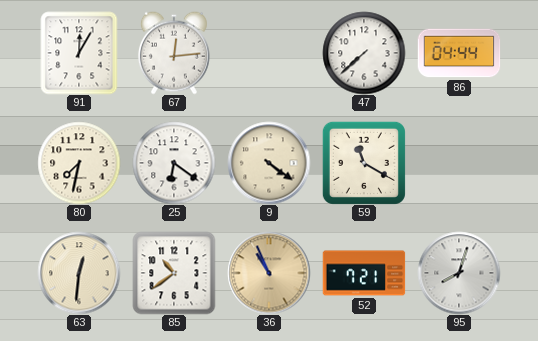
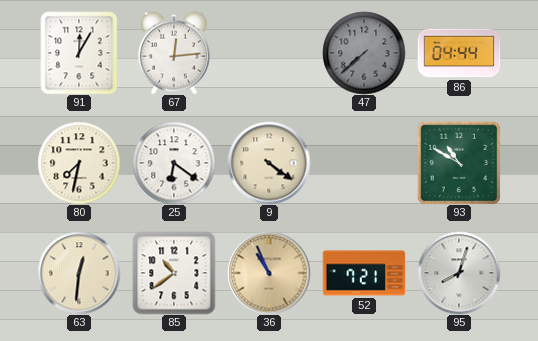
47 dial: white -> grey (364, 53)
59: 11:20 -> none (364, 163)
93: none -> 10:50 (459, 163)
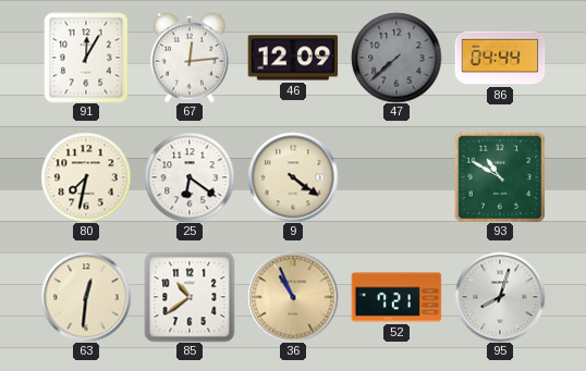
46: none -> 12:09 (293, 58)
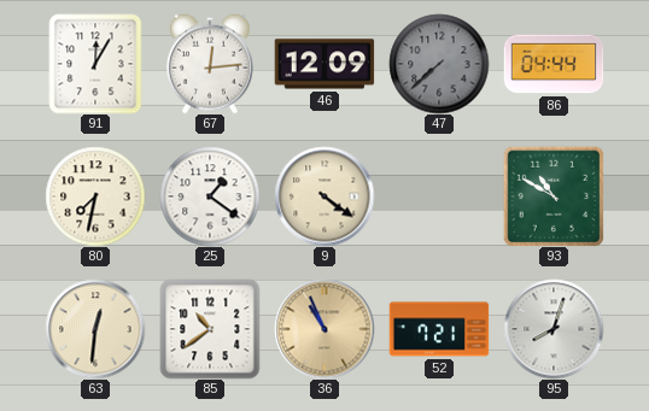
25: 6:21 -> 1:21 (210, 196)
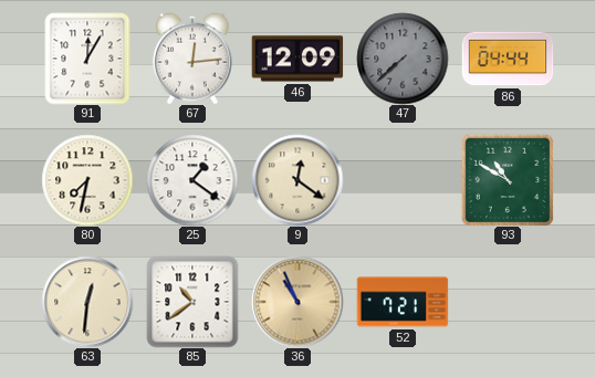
9: 4:21 -> 12:21 (297, 180)
95: 8:03 -> none (554, 329)
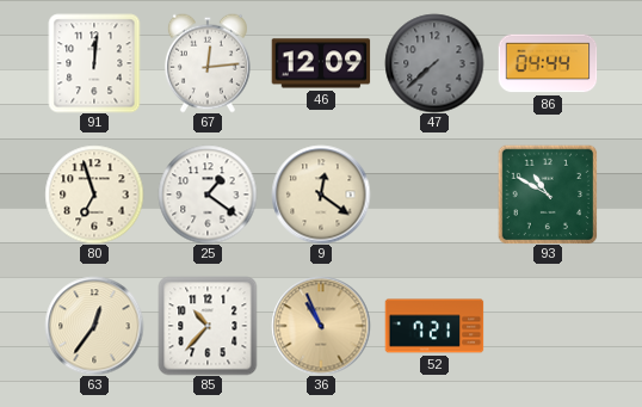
91: 12:05 -> 12:01 (94, 63)
80: 7:32 -> 6:57 (94, 195)
63: 12:31 -> 12:36 (94, 326)
85: 10:39 -> 10:37 (208, 326)
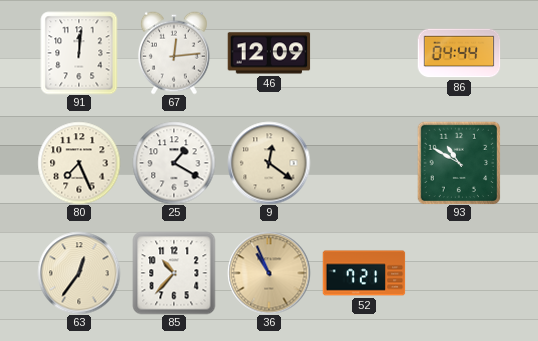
47: 7:38 -> none (434, 63)
80: 6:57 -> 7:26 (79, 163)
25: 1:21 -> 1:20 (174, 163)
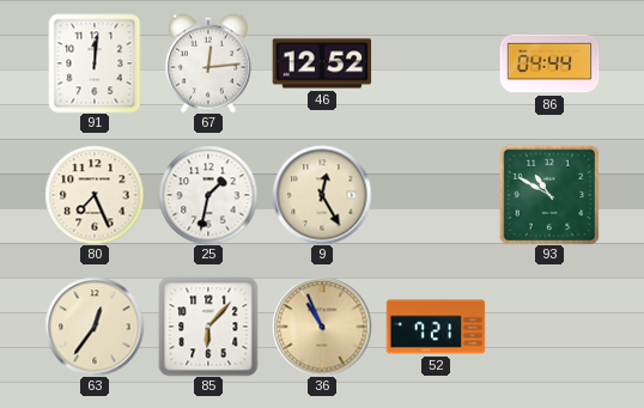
46: 12:09 -> 12:52 (322, 63)
25: 1:20 -> 1:32 (208, 195)
9: 12:21 -> 12:25 (322, 195)
85: 10:37 -> 6:07 (208, 327)
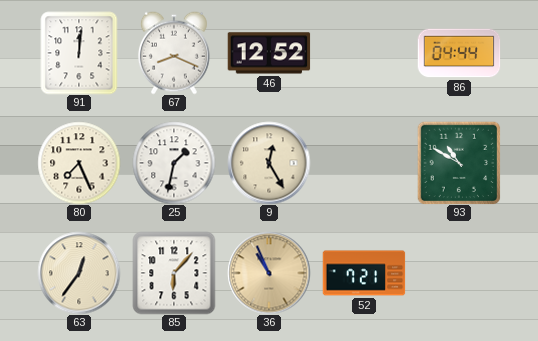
67: 12:14 -> 8:19 (174, 53)
